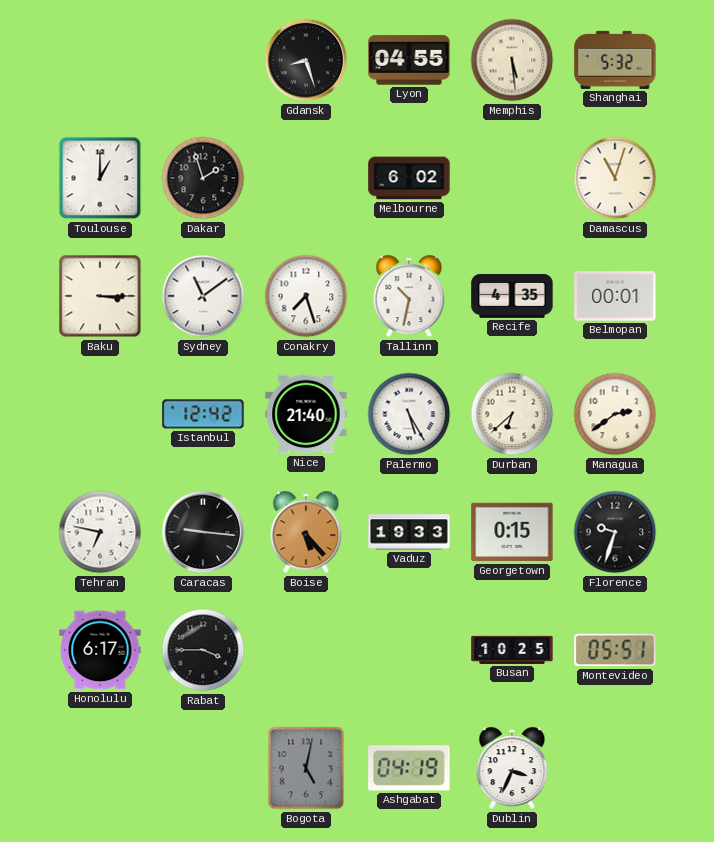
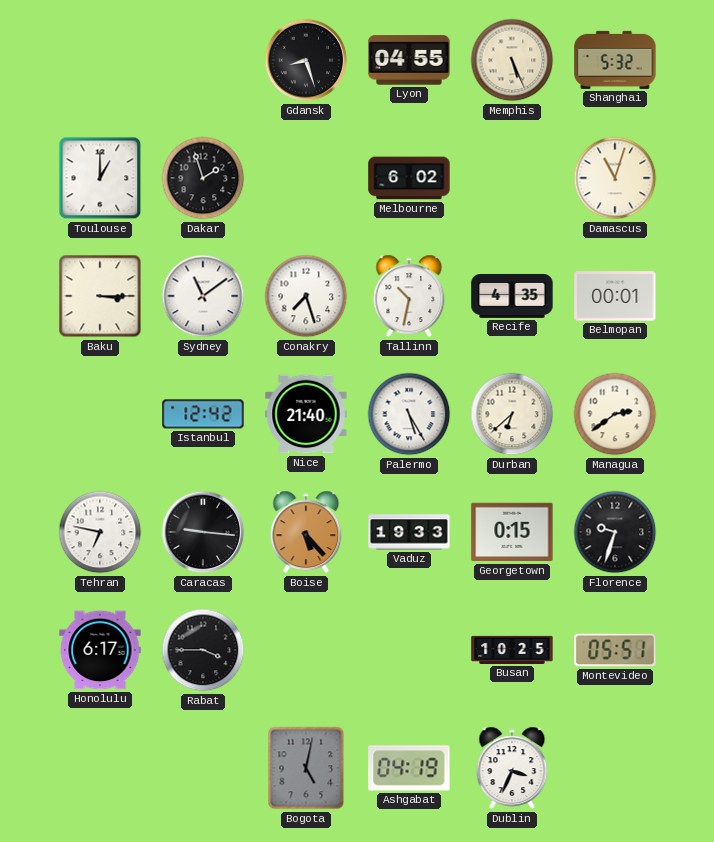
Memphis: 5:29 -> 5:26 (512, 60)
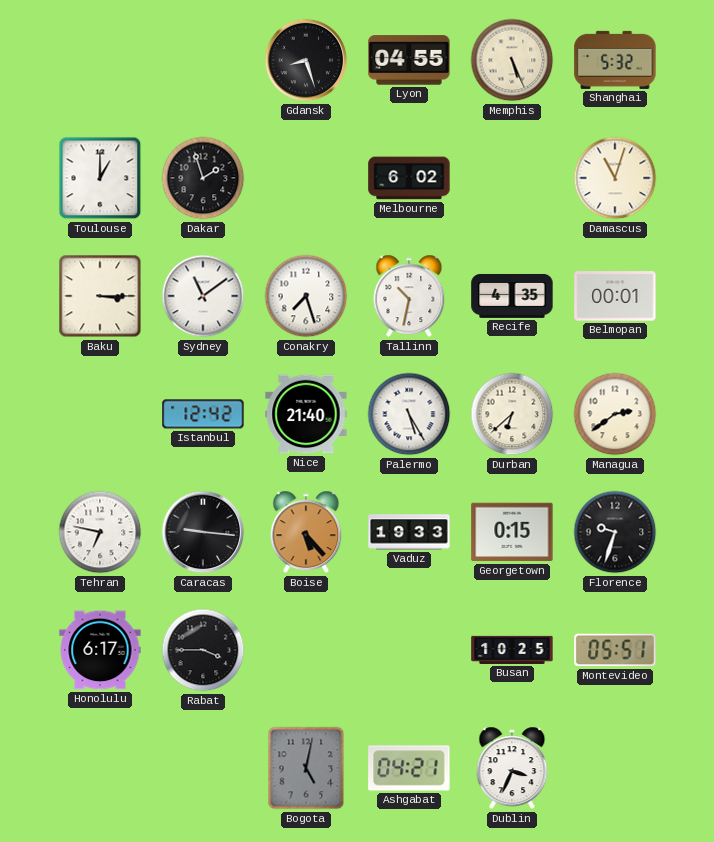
Ashgabat: 04:19 -> 04:21 (409, 768)
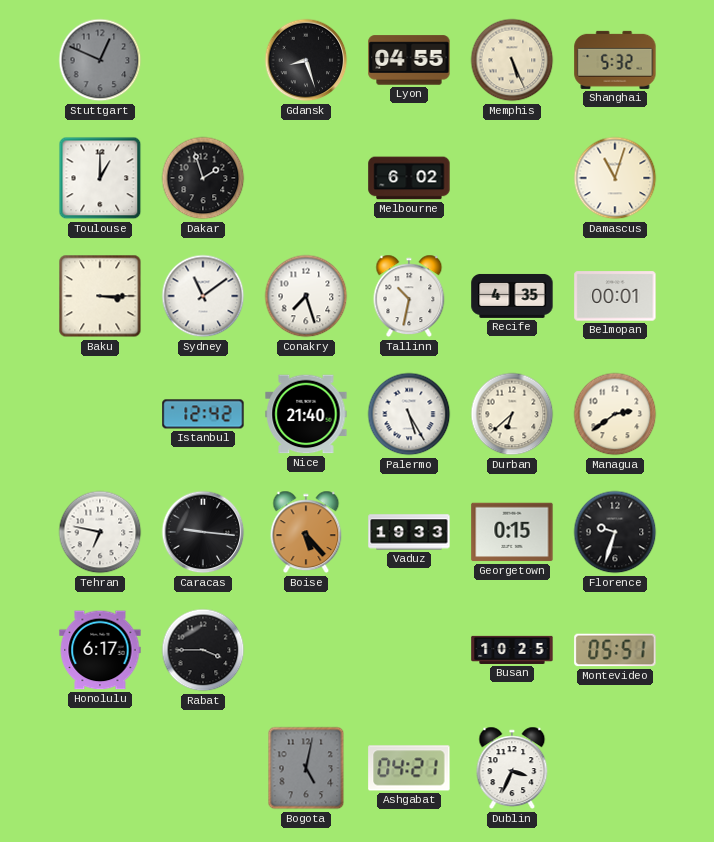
Stuttgart: none -> 12:49 (100, 60)
